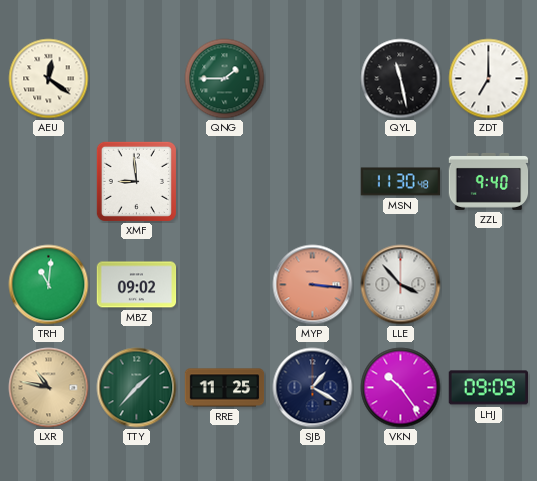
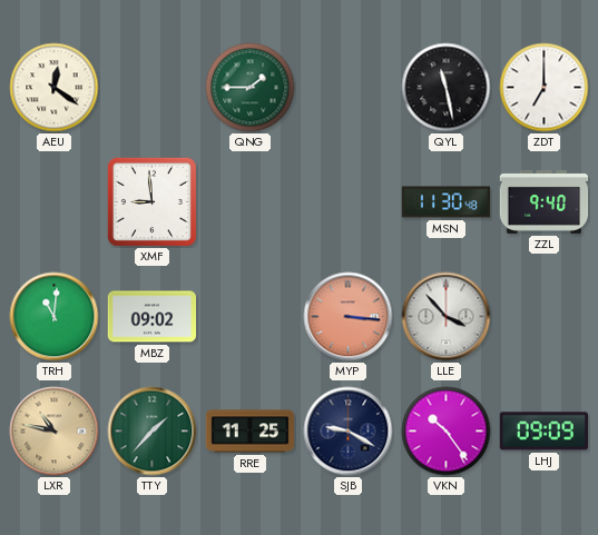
SJB: 1:20 -> 9:20 (349, 432)
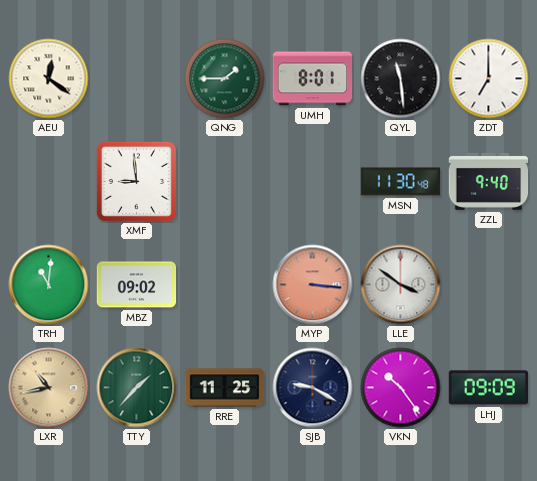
UMH: none -> 8:01 (313, 79)
QYL: 11:28 -> 11:29 (401, 79)
LLE: 3:53 -> 3:51 (401, 285)
LXR: 10:47 -> 10:43 (49, 388)
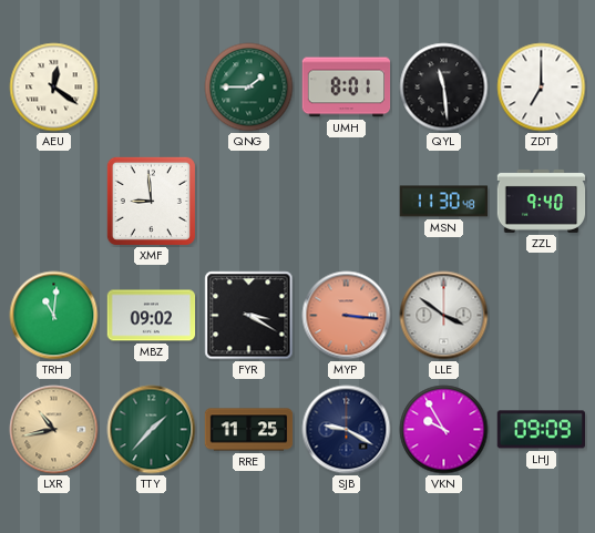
FYR: none -> 3:20 (249, 316)
VKN: 10:24 -> 9:55 (444, 430)
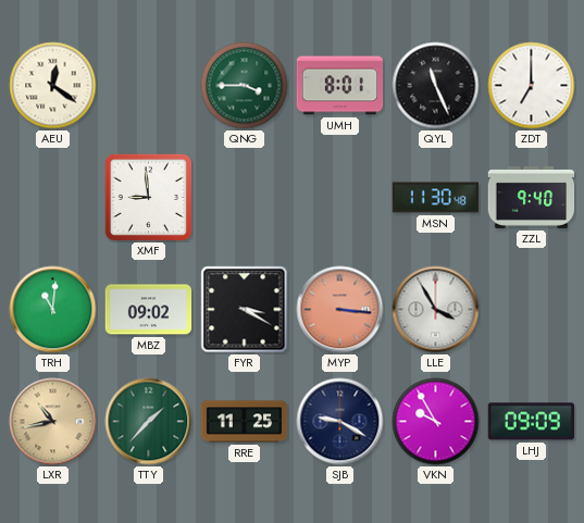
QNG: 1:45 -> 3:45 (245, 86)
QYL: 11:29 -> 11:26 (436, 86)
LLE: 3:51 -> 3:55 (436, 310)
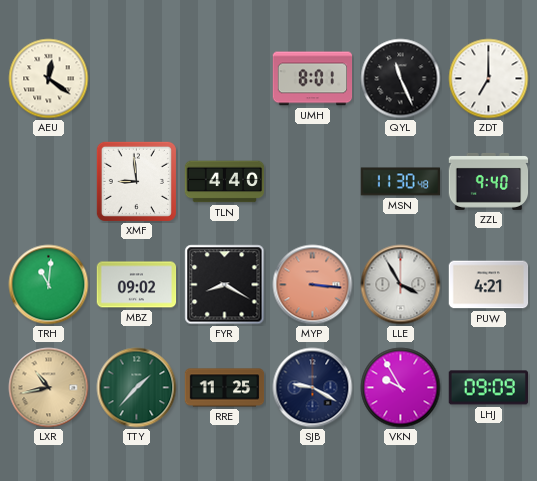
QNG: 3:45 -> none (245, 86)
TLN: none -> 4:40 (225, 182)
FYR: 3:20 -> 8:20 (225, 285)
PUW: none -> 4:21 (489, 285)
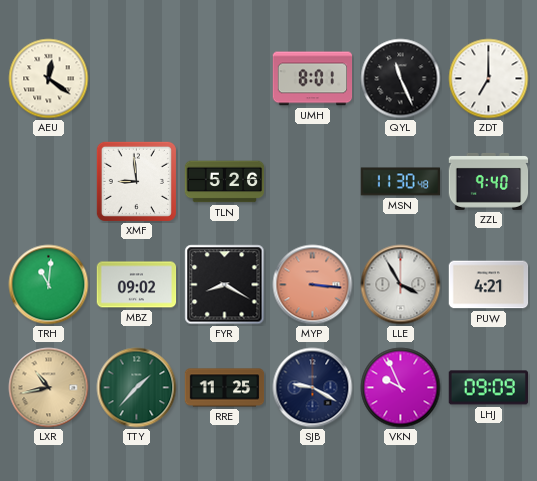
TLN: 4:40 -> 5:26 (225, 182)
VKN: 9:55 -> 9:56 (401, 388)
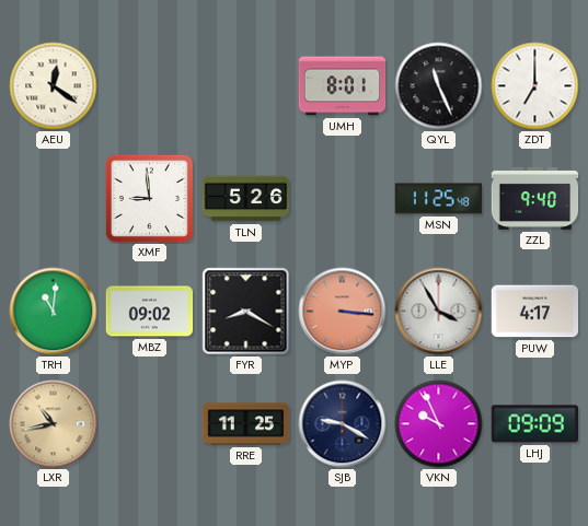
MSN: 11:30 -> 11:25 (439, 199)
PUW: 4:21 -> 4:17 (535, 312)
TTY: 1:37 -> none (137, 388)
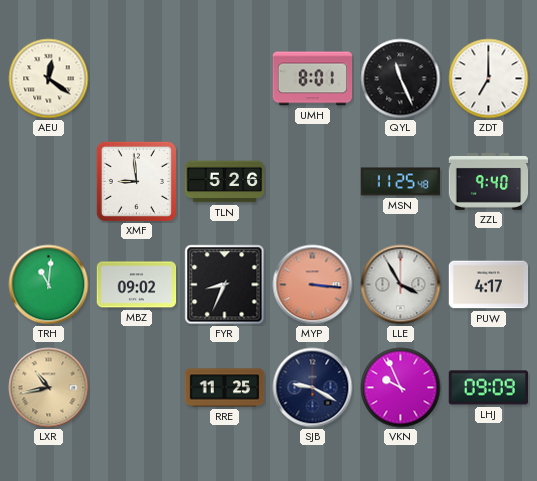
FYR: 8:20 -> 8:34 (225, 285)
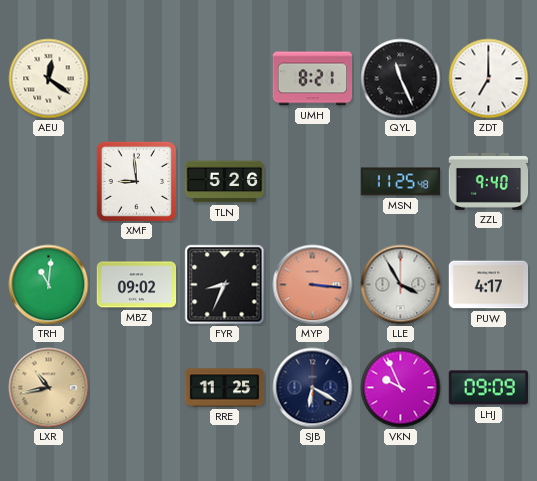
UMH: 8:01 -> 8:21 (313, 79)
SJB: 9:20 -> 6:20 (313, 388)
